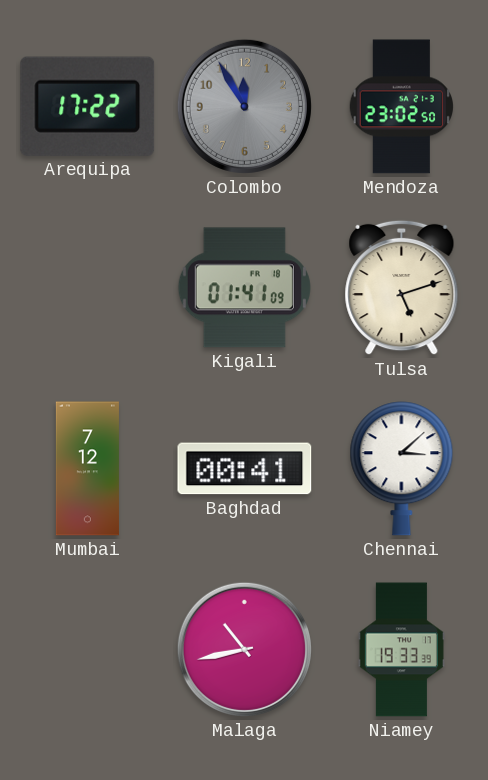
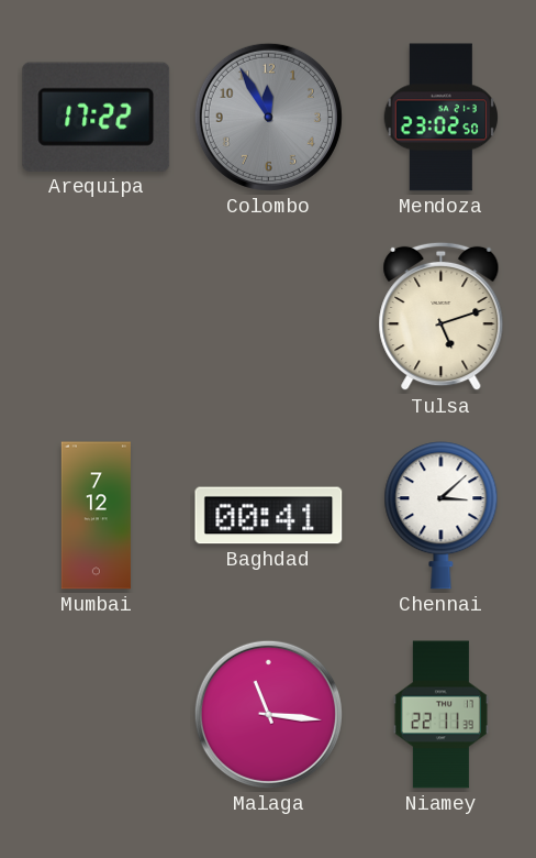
Kigali: 01:41 -> none (244, 288)
Malaga: 10:43 -> 11:16 (268, 714)
Niamey: 19:33 -> 22:11 (440, 715)
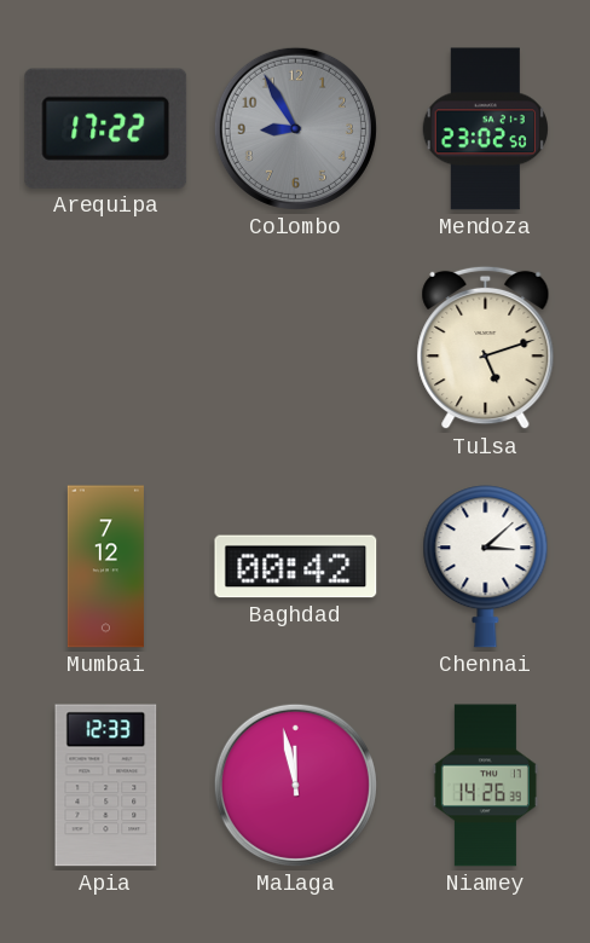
Colombo: 11:55 -> 8:55 (295, 128)
Baghdad: 00:41 -> 00:42 (296, 567)
Apia: none -> 12:33 (106, 786)
Malaga: 11:16 -> 11:58 (295, 785)
Niamey: 22:11 -> 14:26 (485, 786)
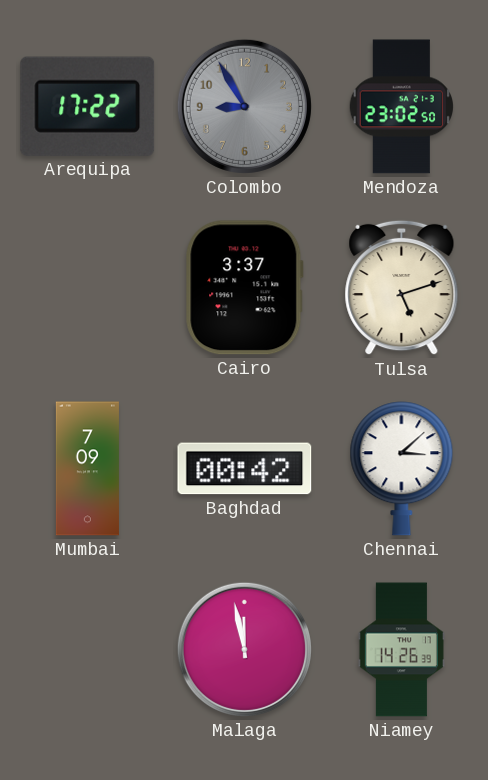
Cairo: none -> 3:37 (244, 288)
Mumbai: 7:12 -> 7:09 (87, 469)
Apia: 12:33 -> none (106, 786)
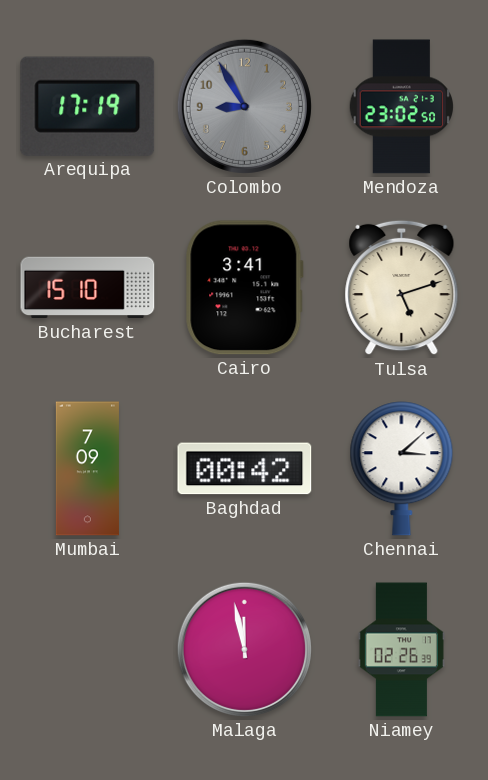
Arequipa: 17:22 -> 17:19 (88, 106)
Bucharest: none -> 15:10 (88, 288)
Cairo: 3:37 -> 3:41 (244, 288)
Niamey: 14:26 -> 02:26 (401, 650)
